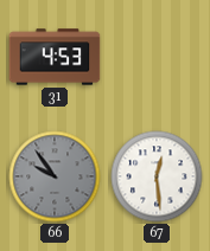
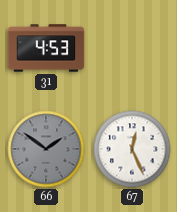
66: 9:54 -> 1:51 (46, 149)
67: 12:29 -> 12:26 (132, 149)
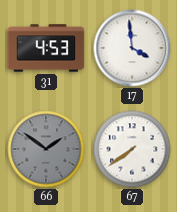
17: none -> 3:59 (132, 48)
67: 12:26 -> 7:39 (132, 149)
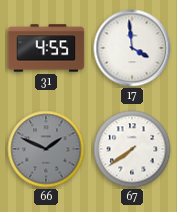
31: 4:53 -> 4:55 (46, 48)
66: 1:51 -> 1:49 (46, 149)
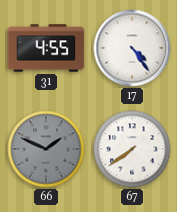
17: 3:59 -> 4:24 (132, 48)
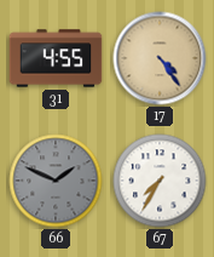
17 dial: white -> champagne (160, 58)
67: 7:39 -> 7:35 (160, 181)
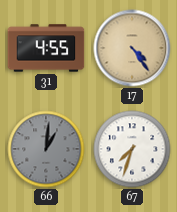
66: 1:49 -> 1:01 (46, 149)
67: 7:35 -> 7:33 (132, 149)
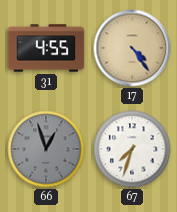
66: 1:01 -> 12:57 (46, 149)
